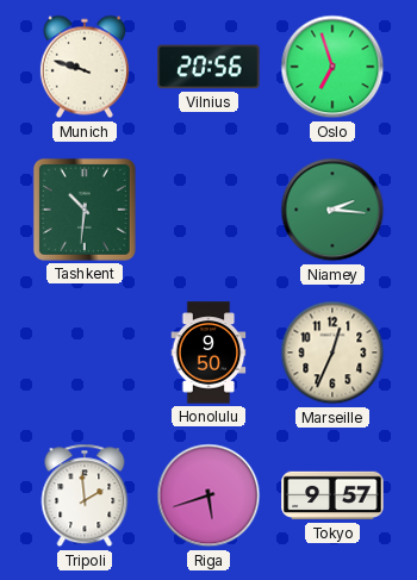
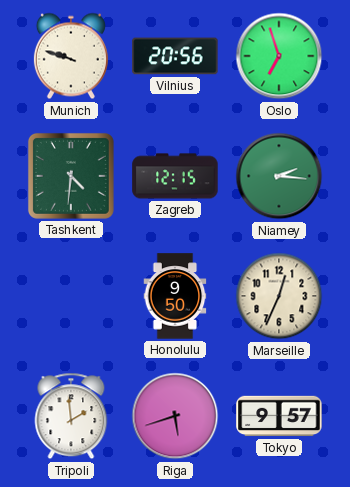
Tashkent: 10:31 -> 4:31 (71, 176)
Zagreb: none -> 12:15 (175, 176)
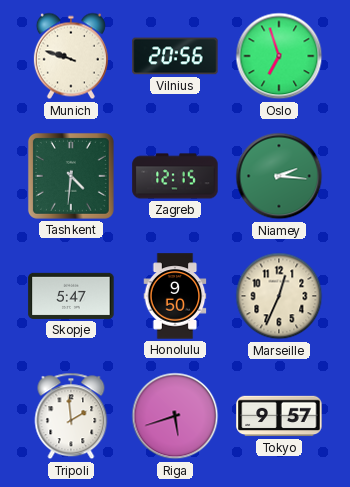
Skopje: none -> 5:47 (71, 296)
